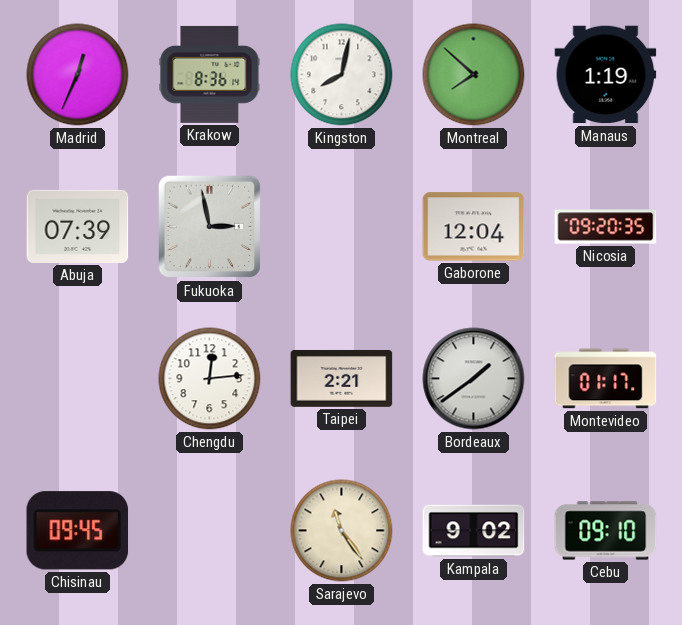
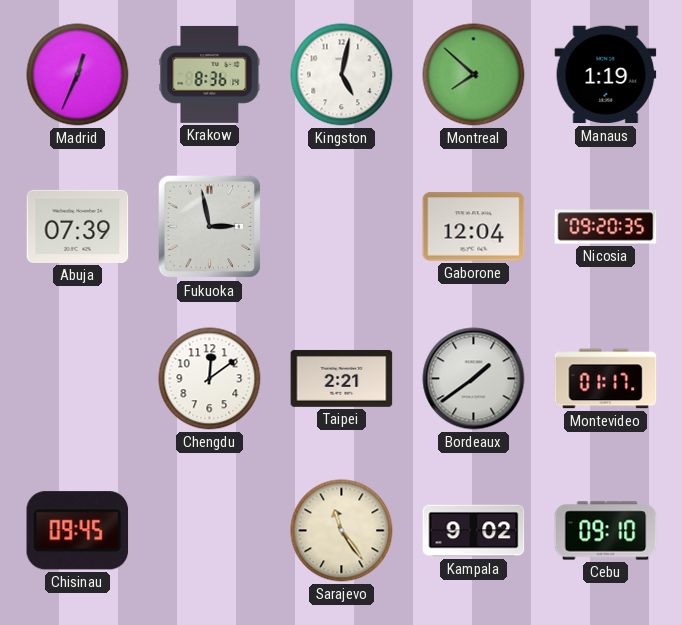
Kingston: 8:02 -> 5:02 (342, 75)
Chengdu: 12:14 -> 12:09 (210, 379)
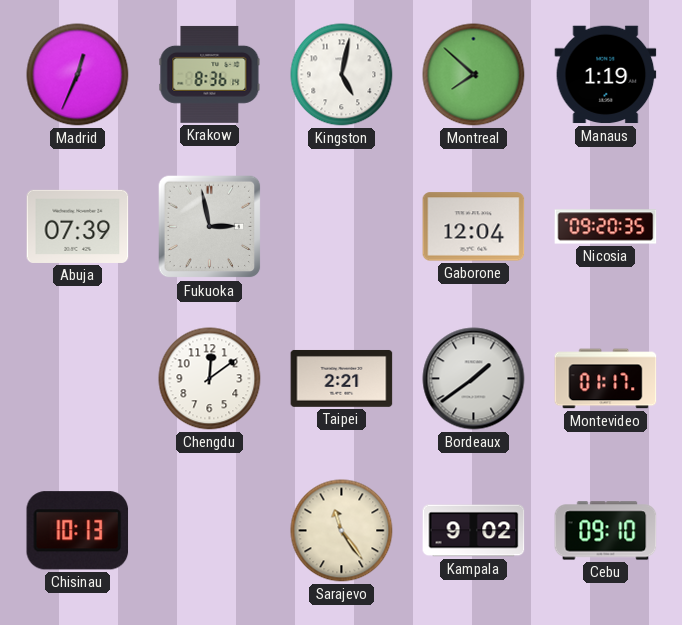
Chisinau: 09:45 -> 10:13 (78, 531)
